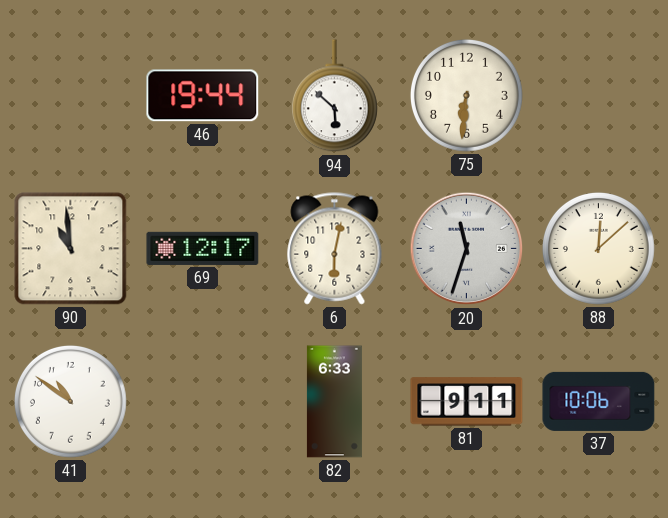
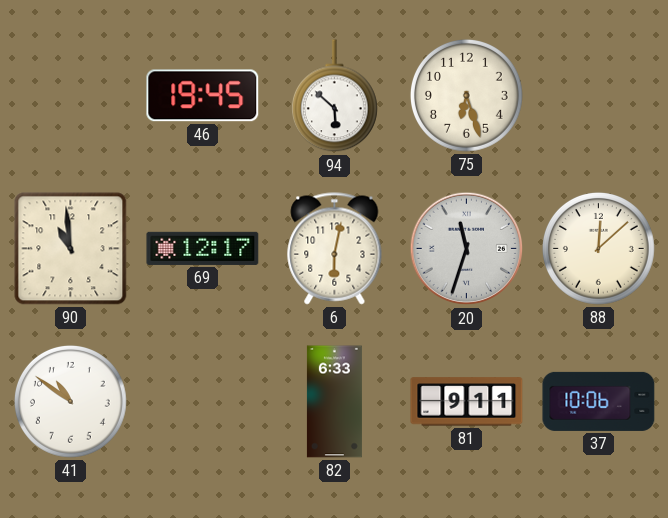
46: 19:44 -> 19:45 (203, 96)
75: 6:31 -> 6:27 (466, 95)
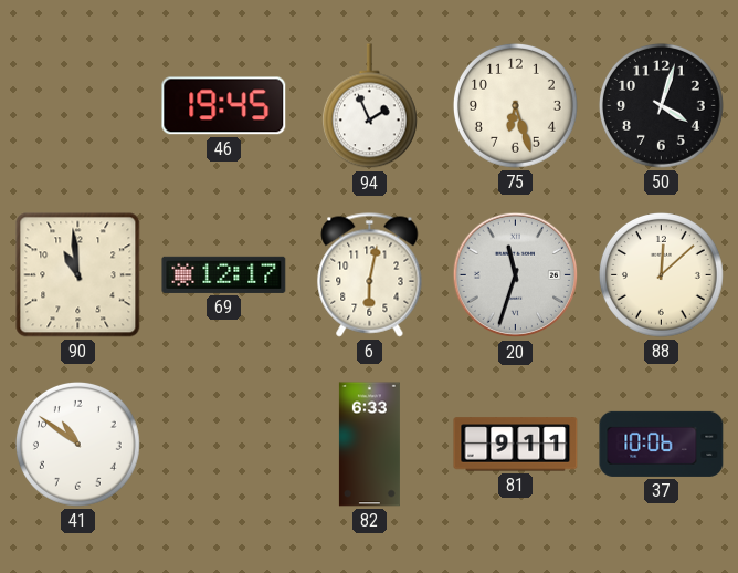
94: 5:52 -> 1:56 (369, 106)
50: none -> 4:03 (661, 105)
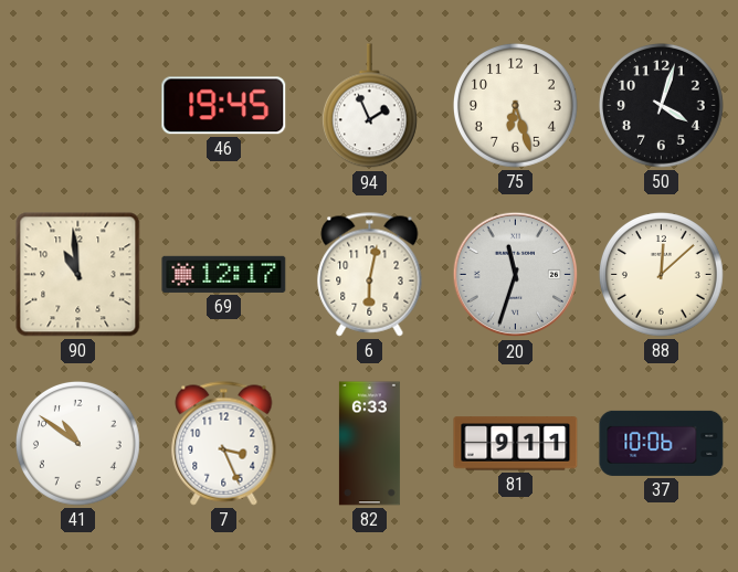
7: none -> 3:26 (224, 444)
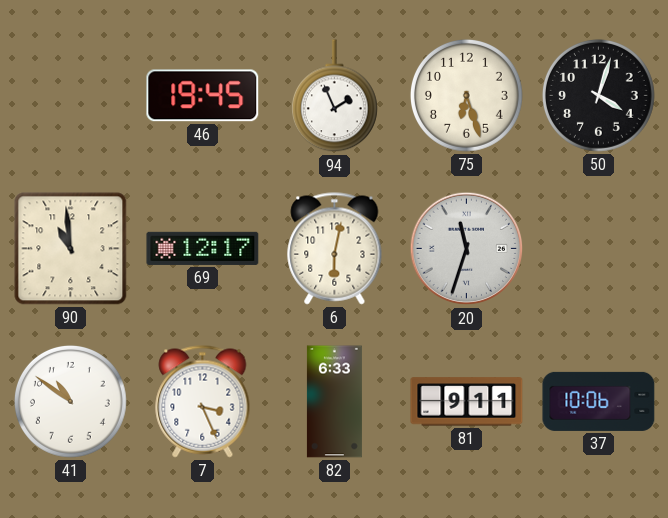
88: 12:08 -> none (661, 274)
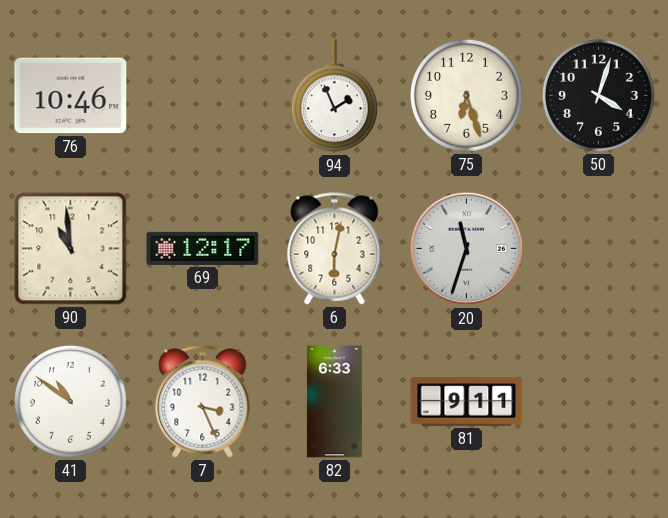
76: none -> 10:46 (71, 96)
46: 19:45 -> none (203, 96)
37: 10:06 -> none (599, 401)
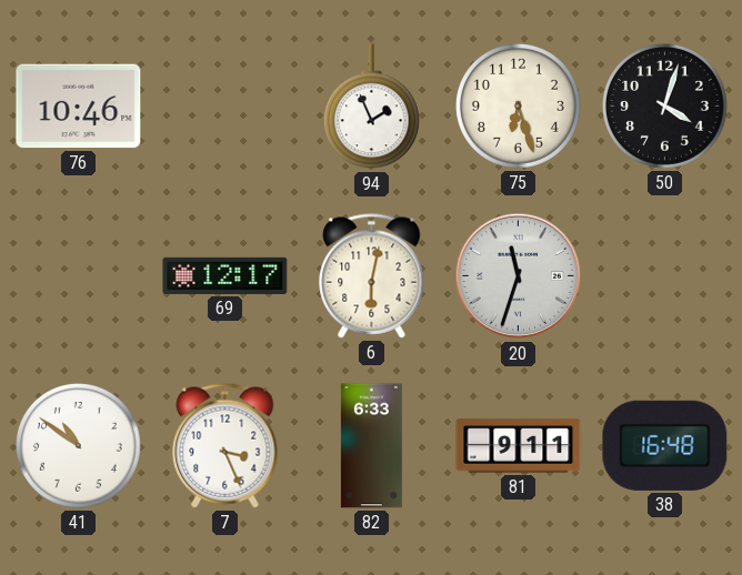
90: 10:59 -> none (71, 249)
38: none -> 16:48 (665, 445)
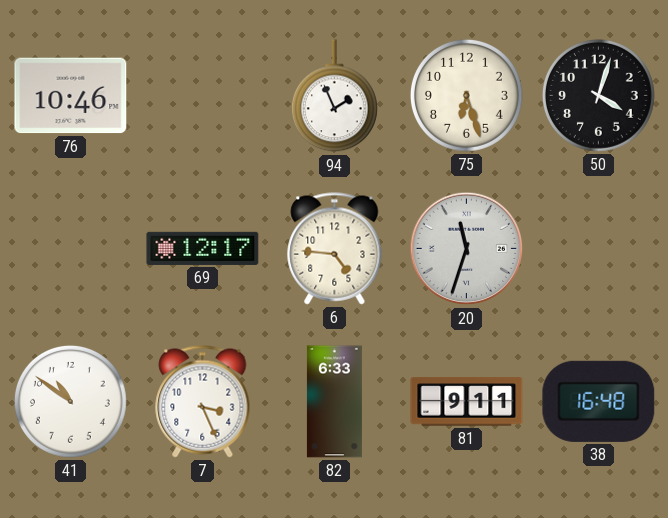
6: 6:02 -> 4:46 (335, 249)
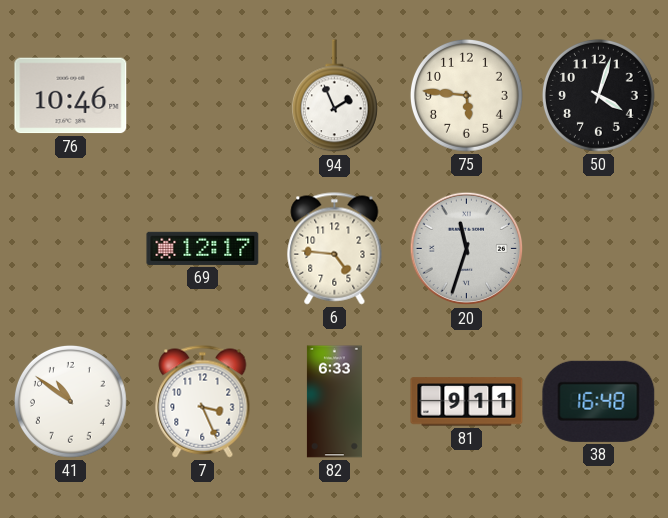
75: 6:27 -> 5:46 (466, 95)
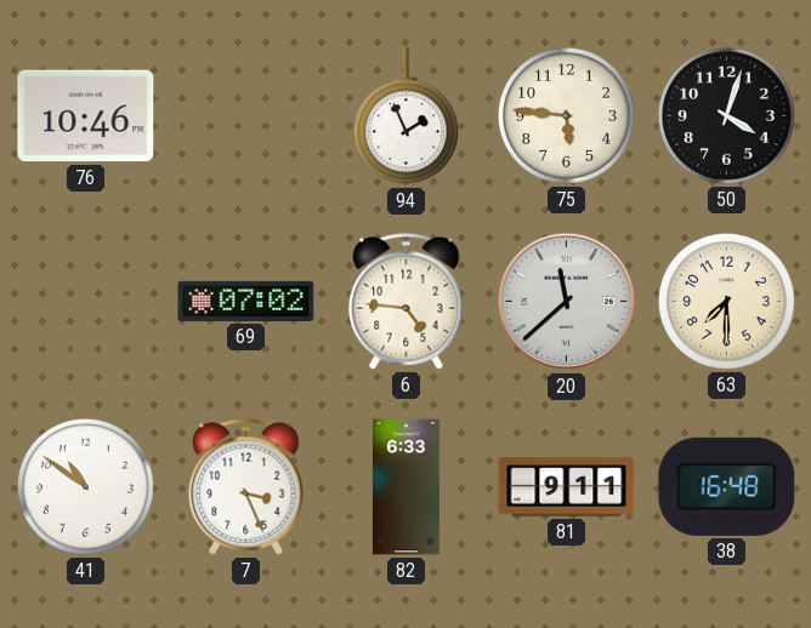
69: 12:17 -> 07:02 (246, 301)
20: 11:33 -> 11:38 (567, 302)
63: none -> 7:30 (726, 301)
